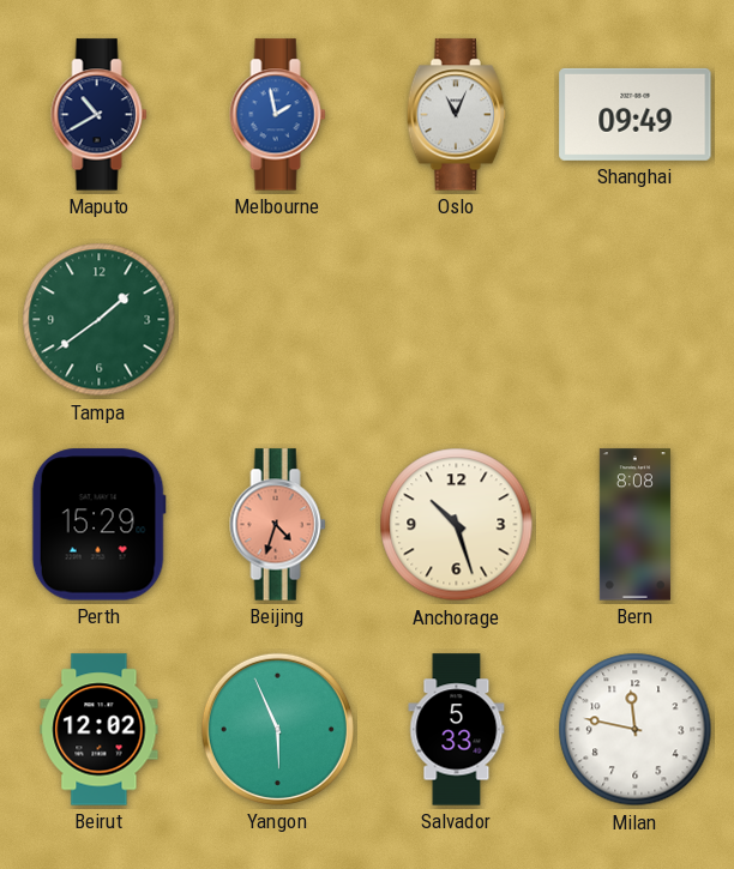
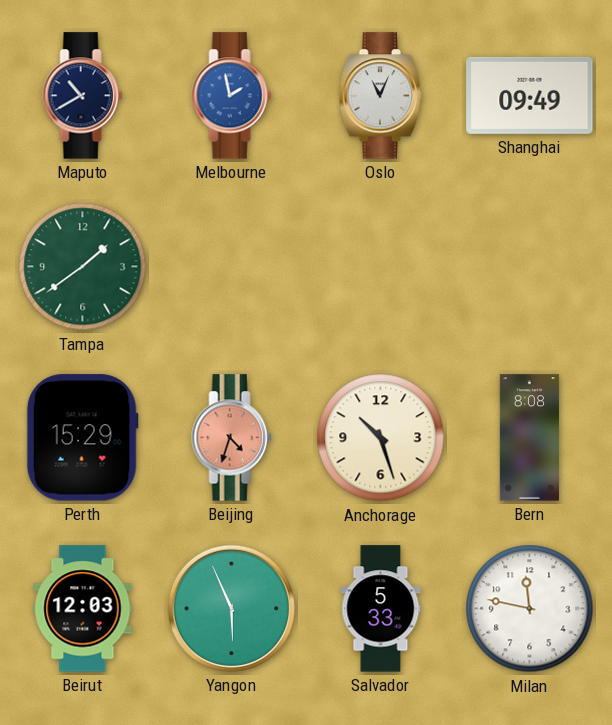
Beirut: 12:02 -> 12:03 (83, 609)
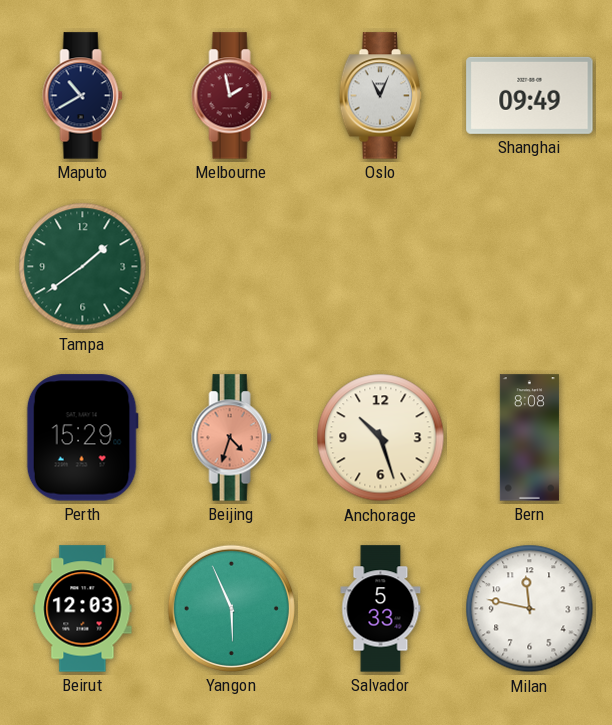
Melbourne dial: blue -> burgundy (232, 96)
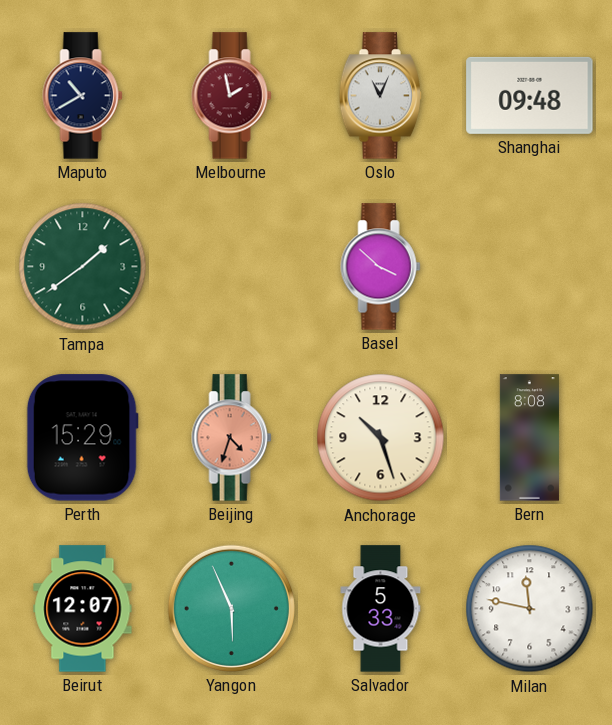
Shanghai: 09:49 -> 09:48 (530, 95)
Basel: none -> 3:52 (381, 267)
Beirut: 12:03 -> 12:07 (83, 609)
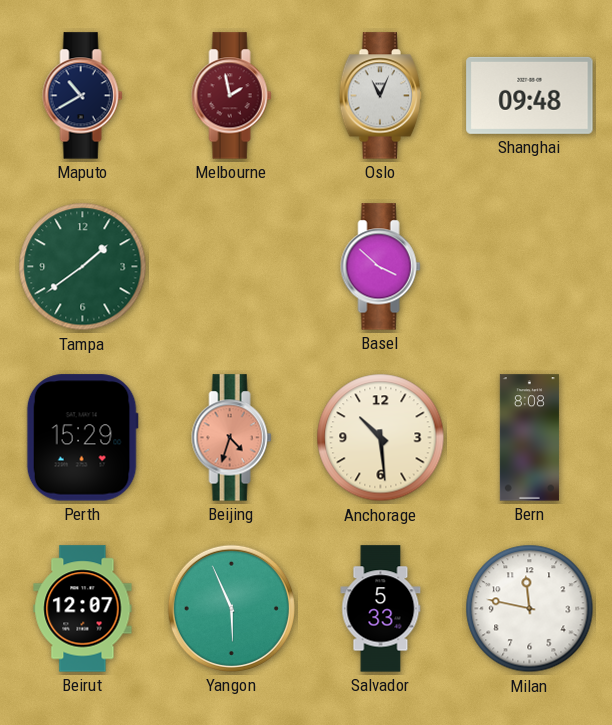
Anchorage: 10:27 -> 10:29 (381, 438)
